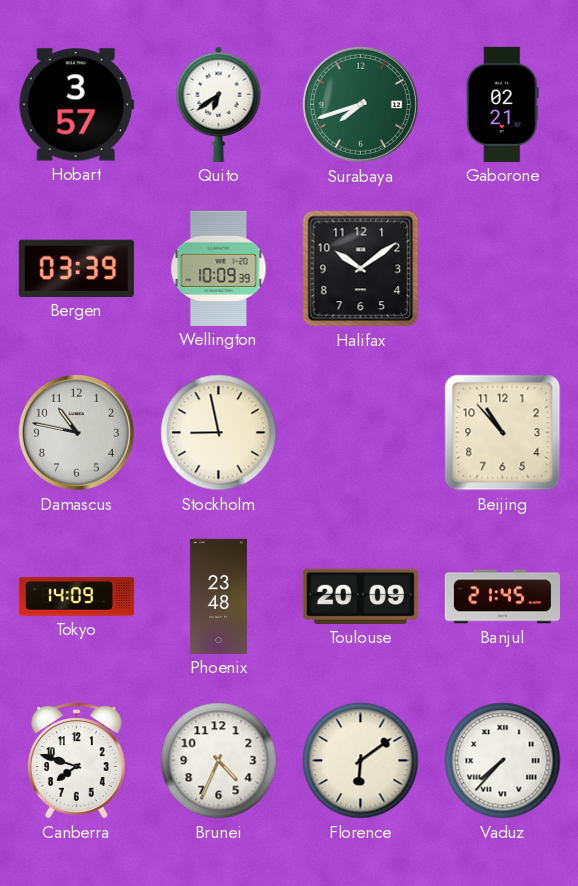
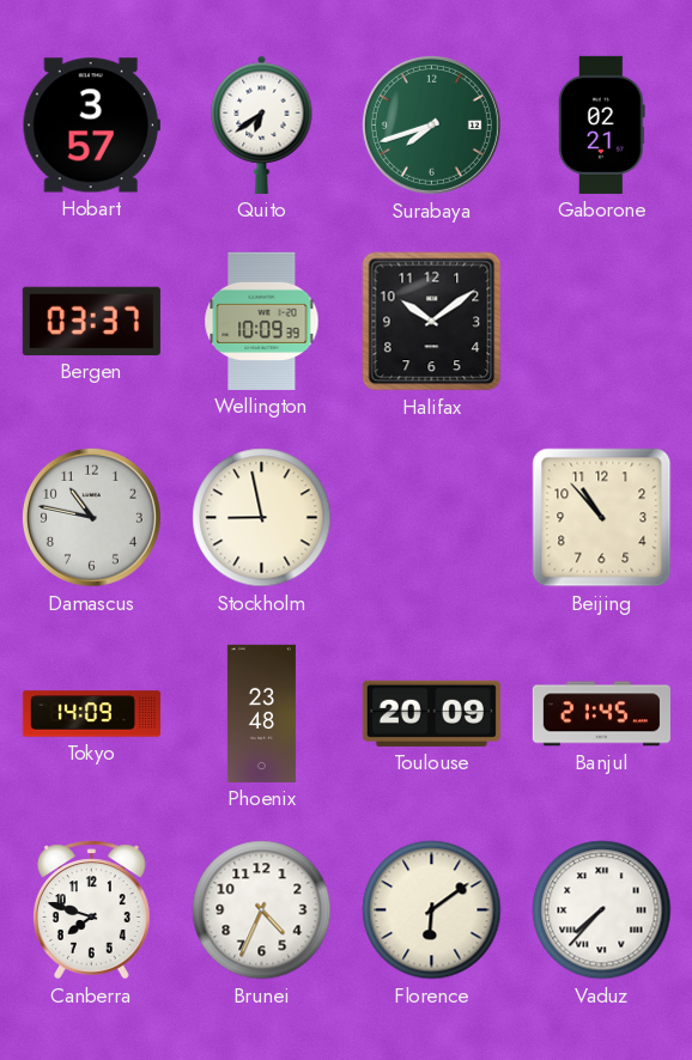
Bergen: 03:39 -> 03:37 (91, 321)
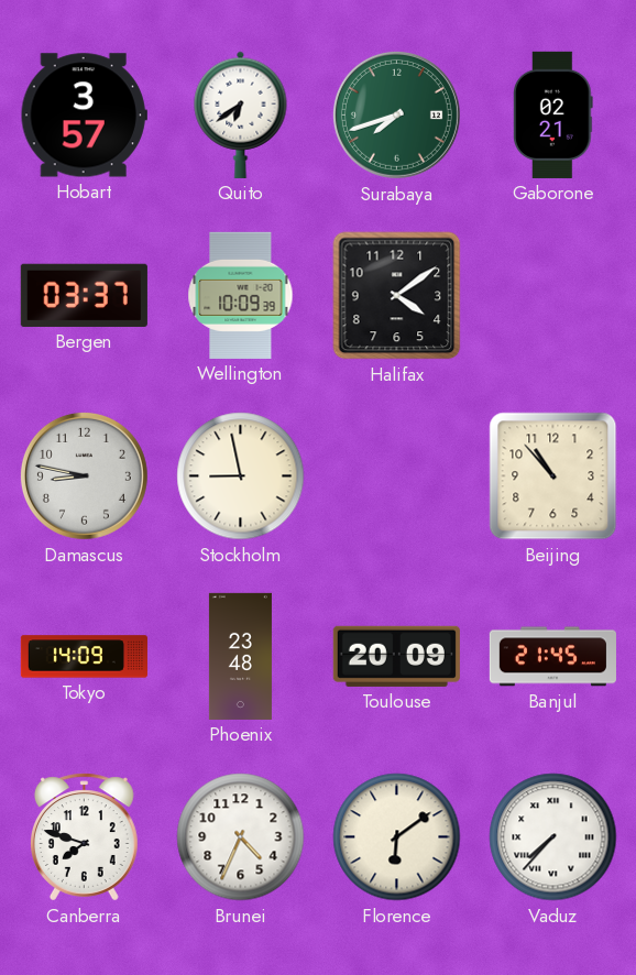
Halifax: 10:09 -> 4:09 (397, 296)
Damascus: 10:47 -> 8:47 (84, 475)
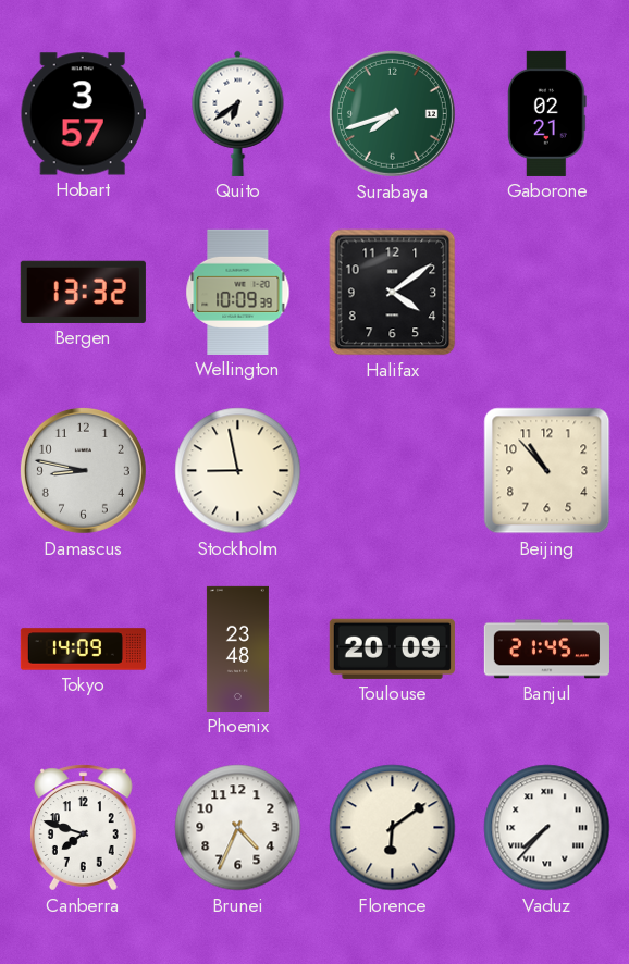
Bergen: 03:37 -> 13:32 (83, 292)
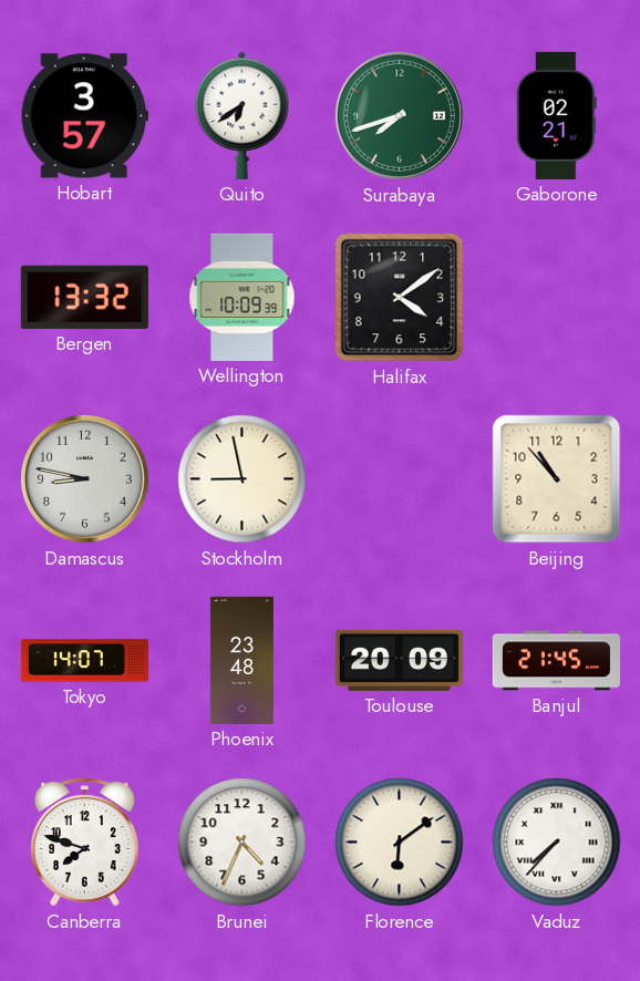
Tokyo: 14:09 -> 14:07 (84, 661)
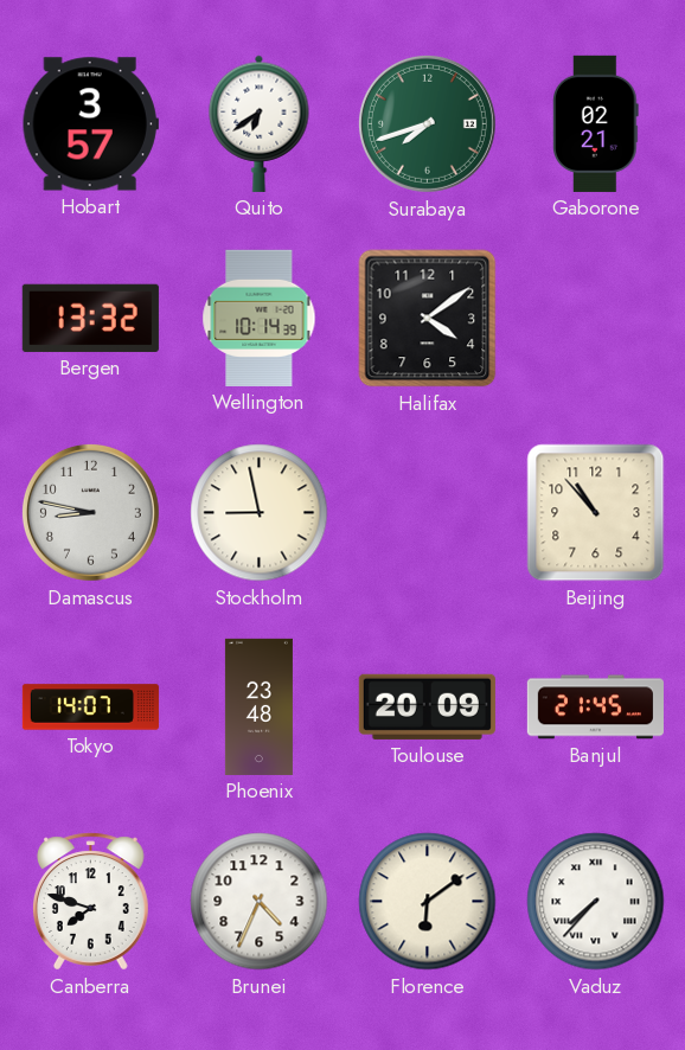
Wellington: 10:09 -> 10:14 (260, 318)
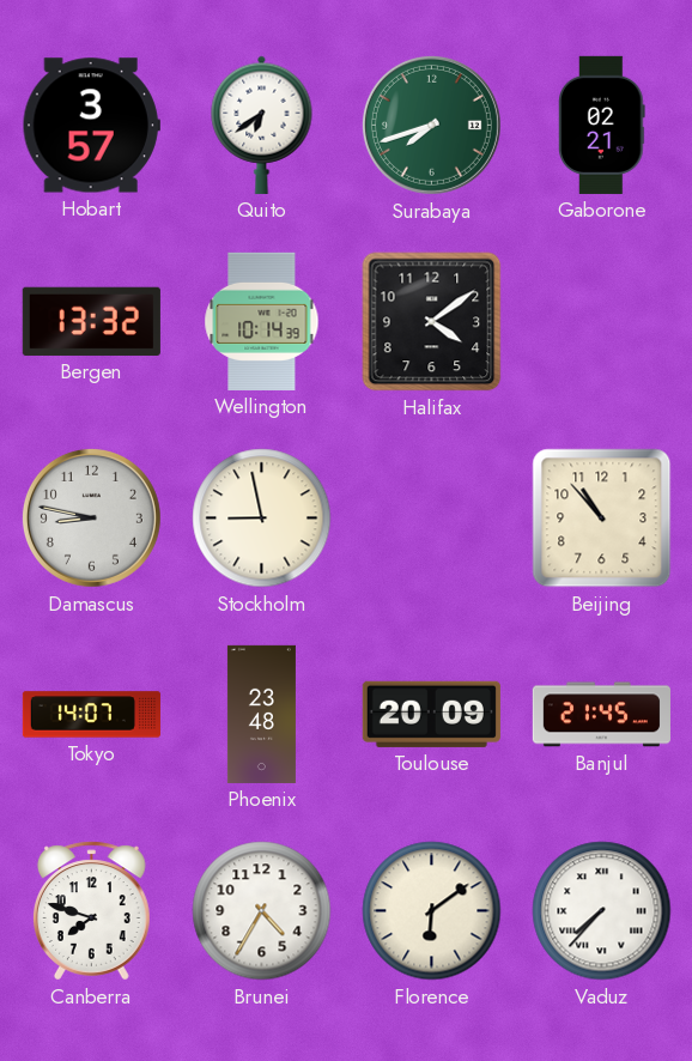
Brunei: 4:34 -> 4:35 (262, 911)
